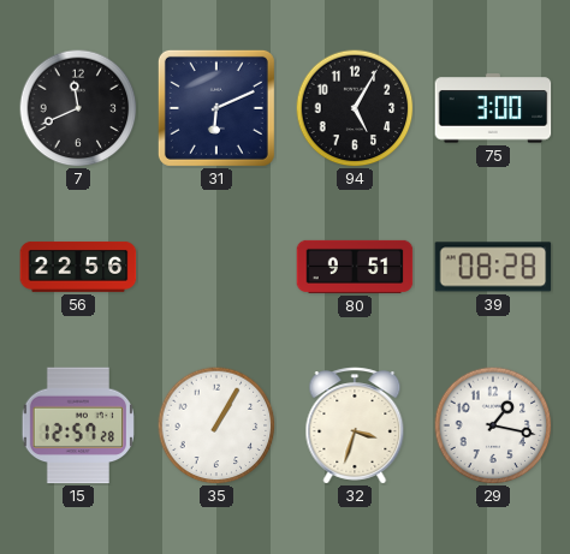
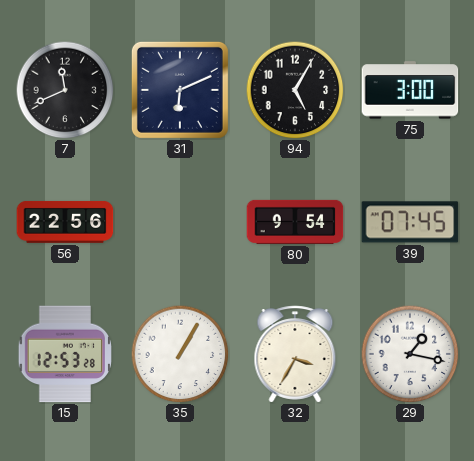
80: 9:51 -> 9:54 (295, 222)
39: 08:28 -> 07:45 (410, 222)
15: 12:57 -> 12:53 (65, 354)
32: 3:33 -> 3:35 (295, 354)
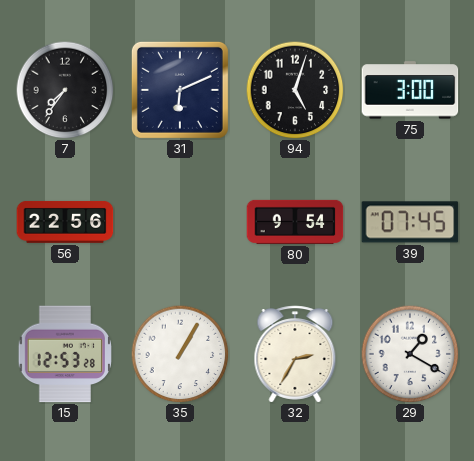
7: 11:41 -> 7:36 (65, 90)
94: 5:05 -> 5:03 (295, 90)
32: 3:35 -> 2:35 (295, 354)
29: 1:17 -> 1:20 (410, 354)
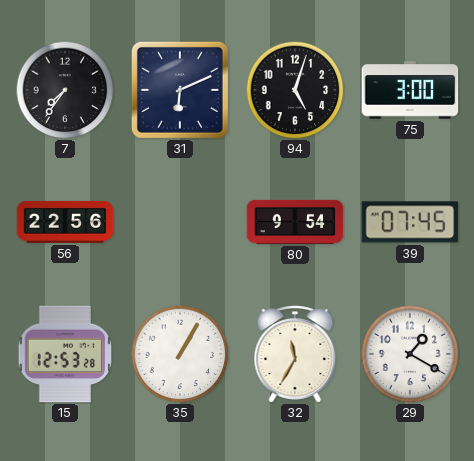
32: 2:35 -> 11:35 (295, 354)
